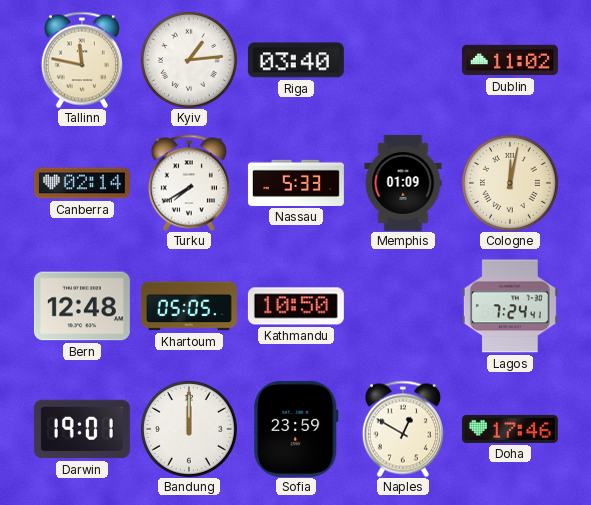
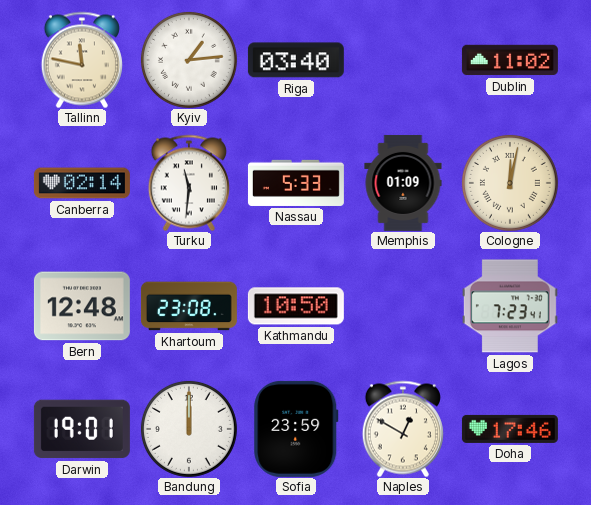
Turku: 7:40 -> 11:31 (189, 183)
Khartoum: 05:05 -> 23:08 (189, 306)
Lagos: 7:24 -> 7:23 (510, 306)
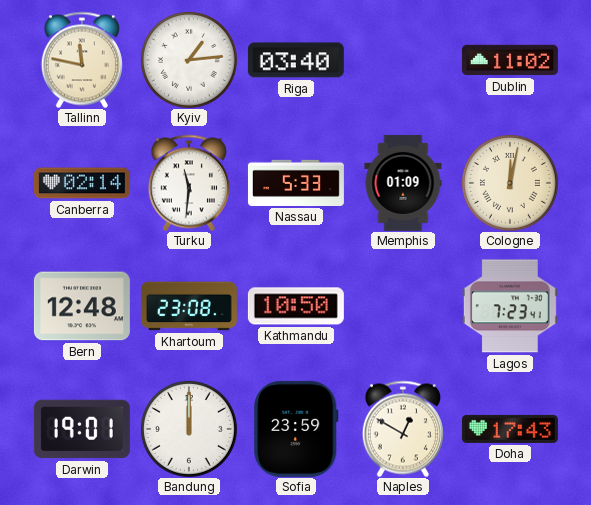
Doha: 17:46 -> 17:43 (510, 429)
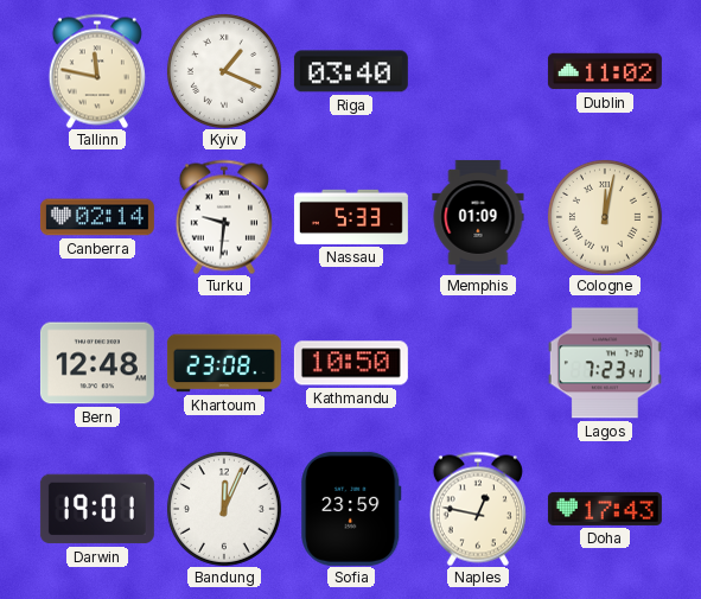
Kyiv: 1:14 -> 1:19 (224, 71)
Turku: 11:31 -> 9:31 (224, 217)
Bandung: 12:00 -> 12:04 (224, 509)
Naples: 12:50 -> 12:47 (478, 509)
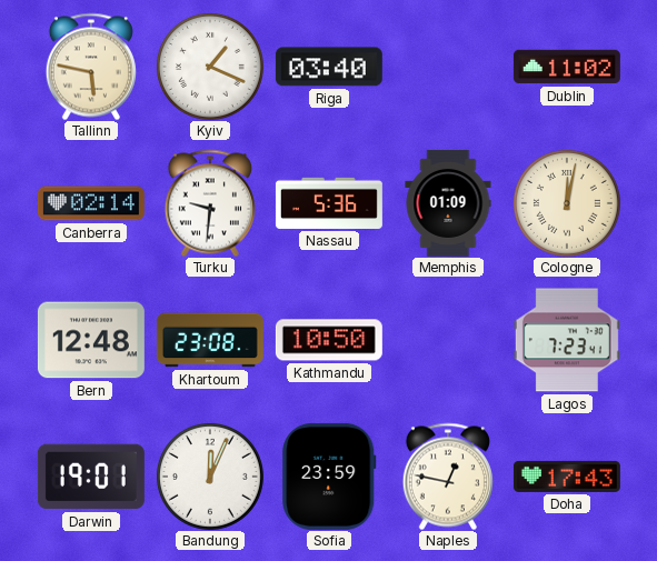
Tallinn: 11:47 -> 5:47 (91, 67)
Nassau: 5:33 -> 5:36 (329, 203)
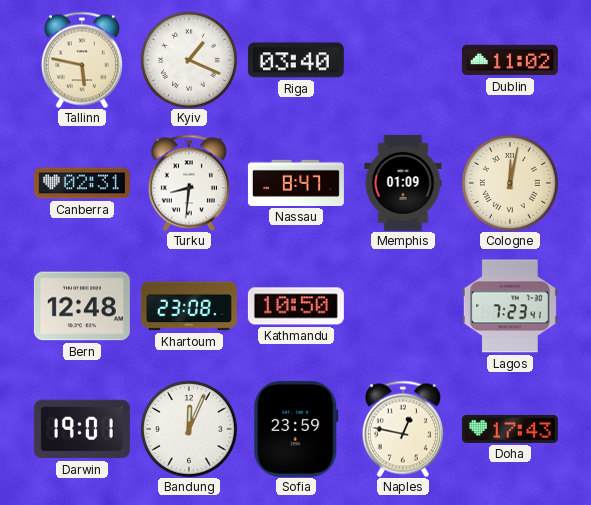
Canberra: 02:14 -> 02:31 (82, 183)
Turku: 9:31 -> 8:31 (189, 183)
Nassau: 5:36 -> 8:47 (296, 183)
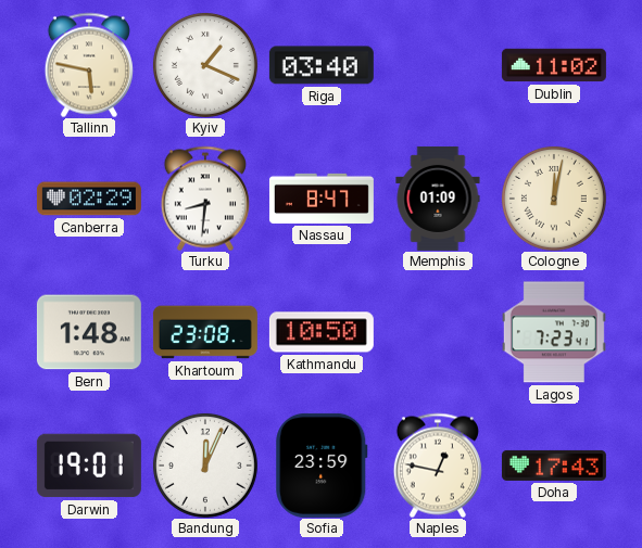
Canberra: 02:31 -> 02:29 (89, 199)
Bern: 12:48 -> 1:48 (89, 332)
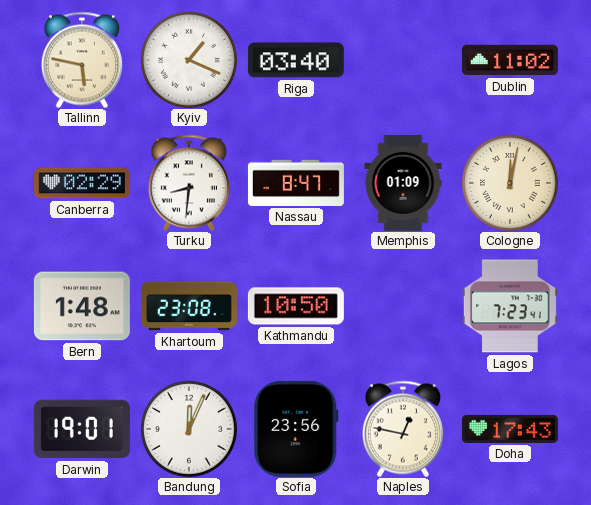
Sofia: 23:59 -> 23:56 (296, 429)
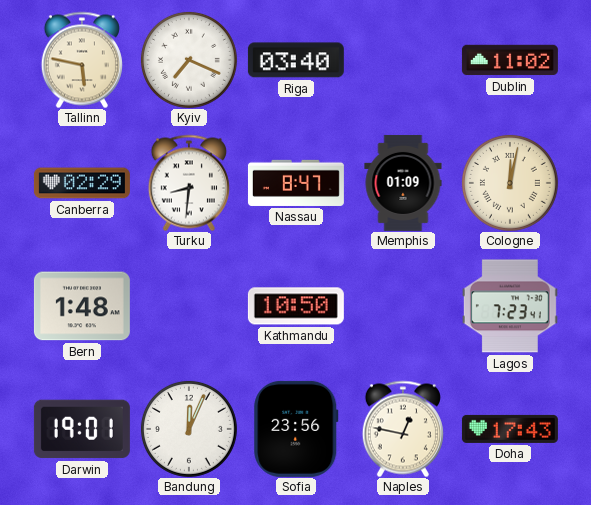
Kyiv: 1:19 -> 7:19 (189, 60)
Khartoum: 23:08 -> none (189, 306)
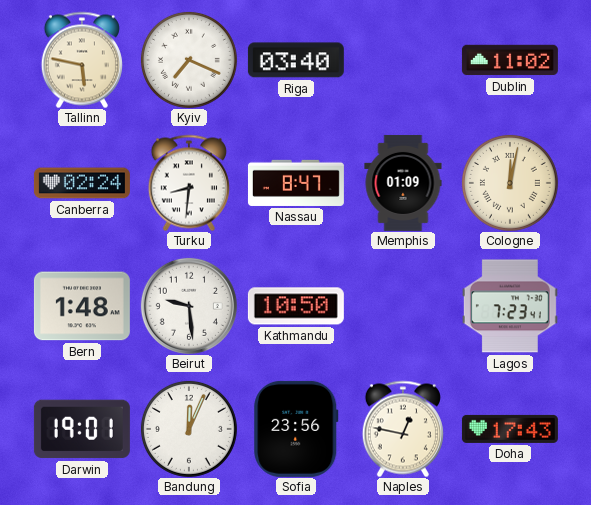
Canberra: 02:29 -> 02:24 (82, 183)
Beirut: none -> 9:29 (189, 306)
